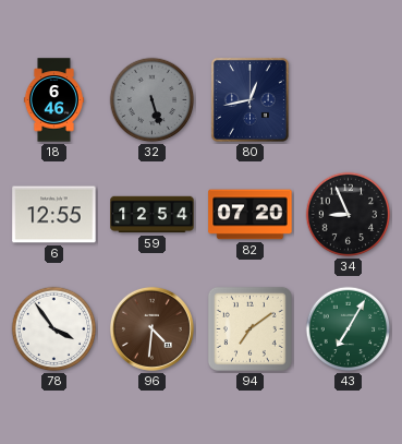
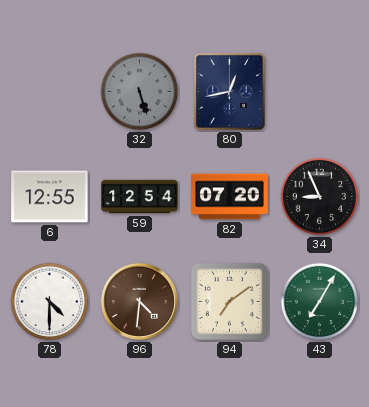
18: 6:46 -> none (53, 100)
78: 3:54 -> 4:30 (50, 302)
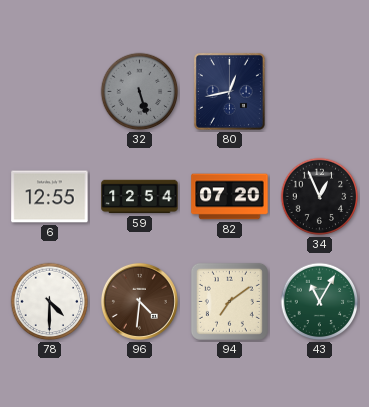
34: 8:56 -> 12:56 (320, 197)
43: 7:05 -> 11:05 (320, 302)
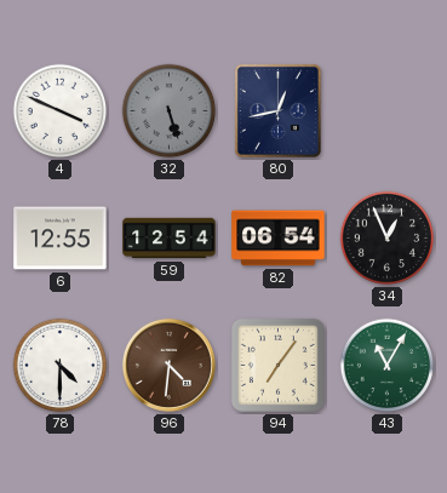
4: none -> 3:49 (61, 111)
82: 07:20 -> 06:54 (279, 239)
94: 7:09 -> 7:06 (277, 365)
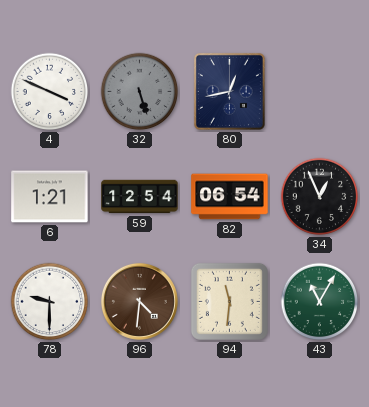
6: 12:55 -> 1:21 (50, 197)
78: 4:30 -> 9:30 (50, 302)
94: 7:06 -> 11:31 (229, 301)
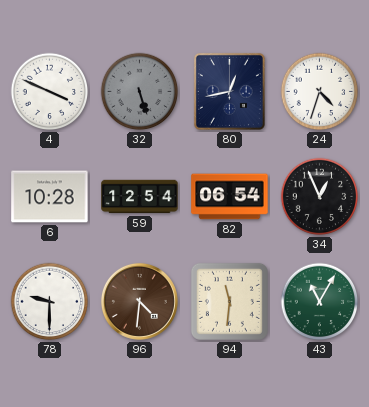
24: none -> 4:33 (320, 92)
6: 1:21 -> 10:28 (50, 197)
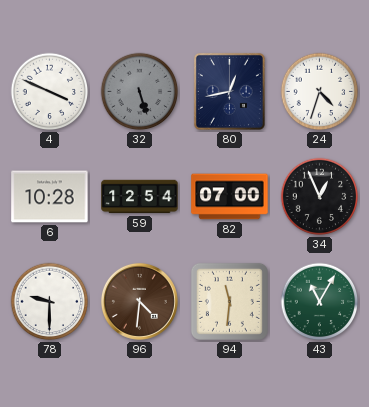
82: 06:54 -> 07:00 (230, 197)
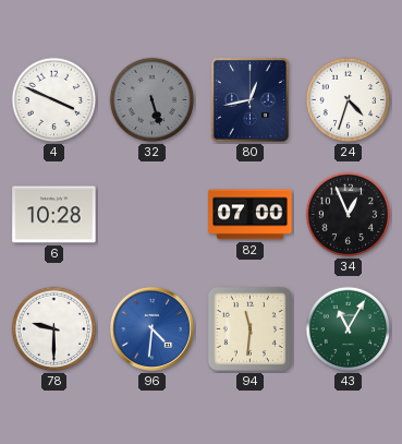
59: 12:54 -> none (140, 197)
96 dial: brown -> blue (151, 328)
